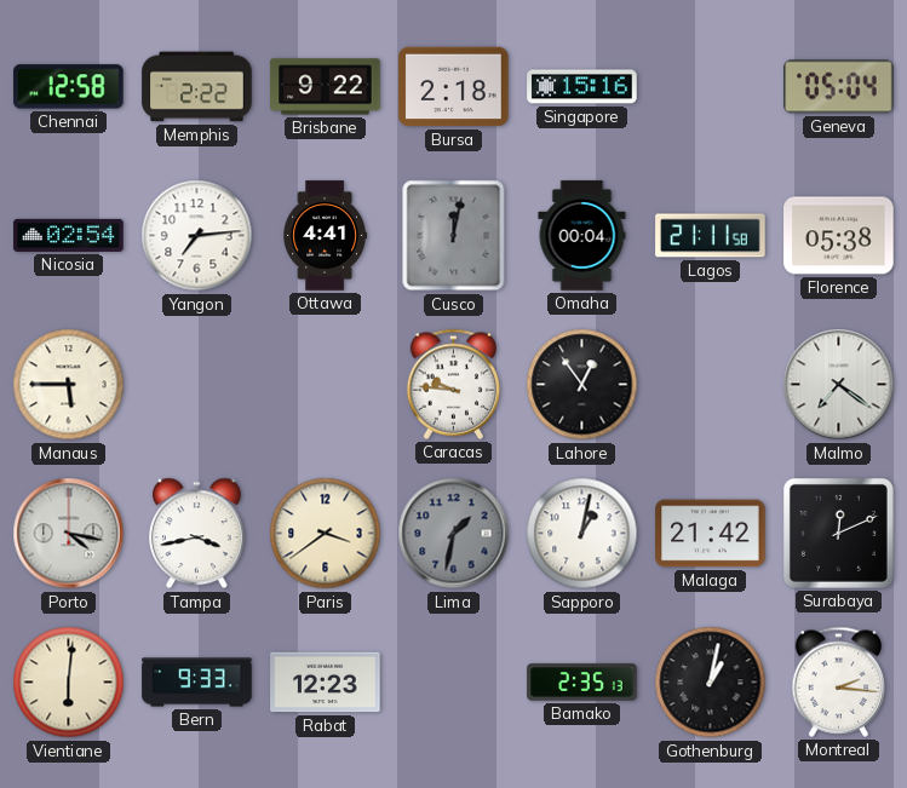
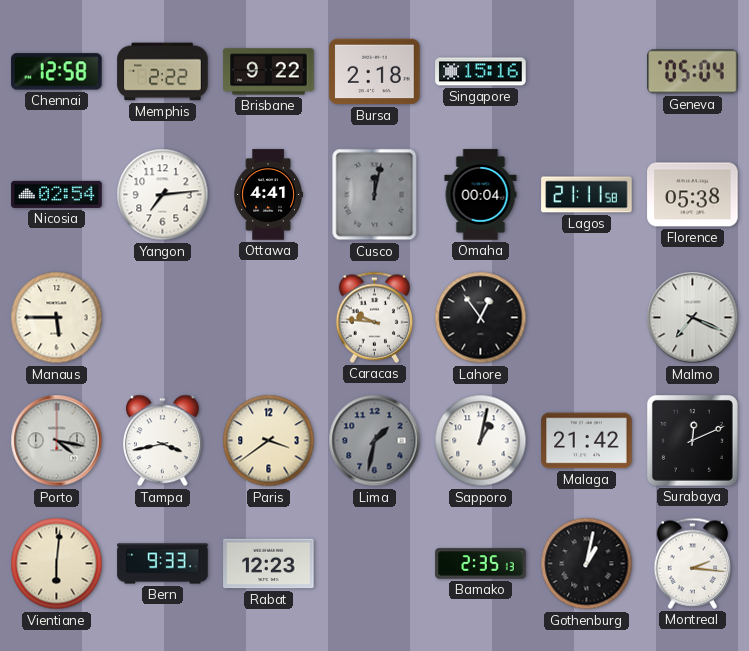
Malmo: 7:21 -> 7:19 (693, 318)
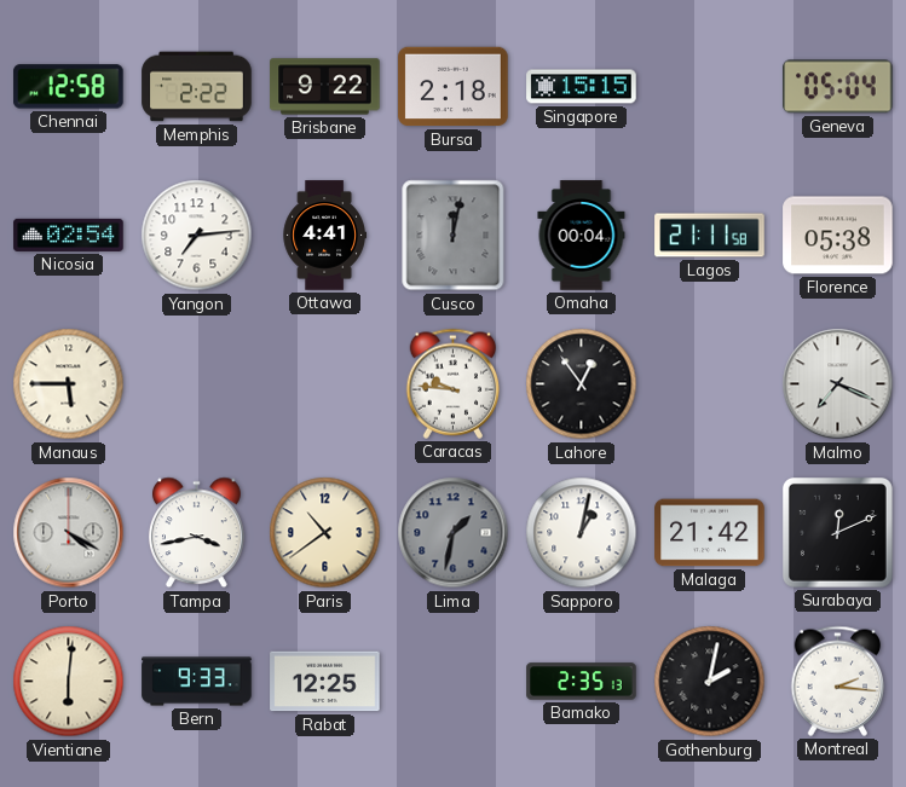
Singapore: 15:16 -> 15:15 (582, 87)
Porto: 4:17 -> 4:20 (69, 533)
Paris: 3:39 -> 10:39 (325, 533)
Rabat: 12:23 -> 12:25 (325, 682)
Gothenburg: 1:02 -> 2:02 (710, 682)
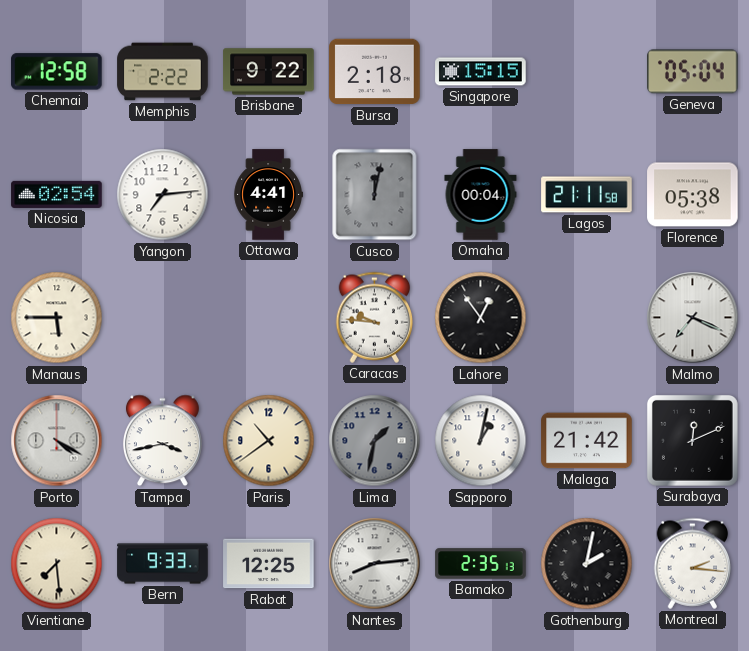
Vientiane: 6:01 -> 7:29 (57, 564)
Nantes: none -> 8:14 (375, 564)
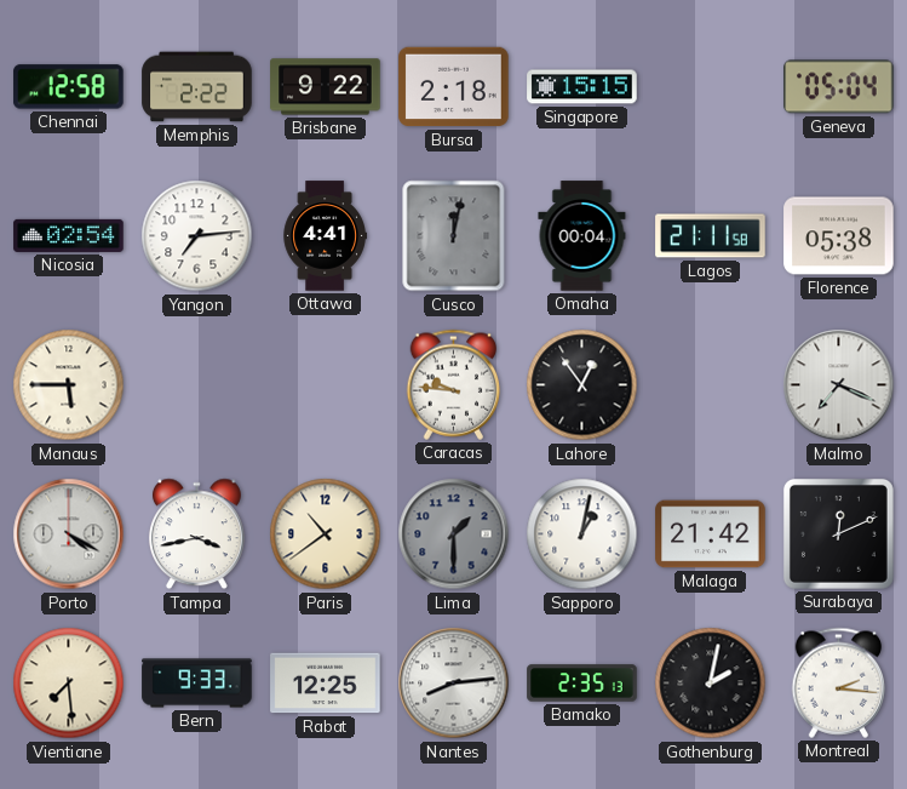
Lima: 1:32 -> 1:30 (454, 534)
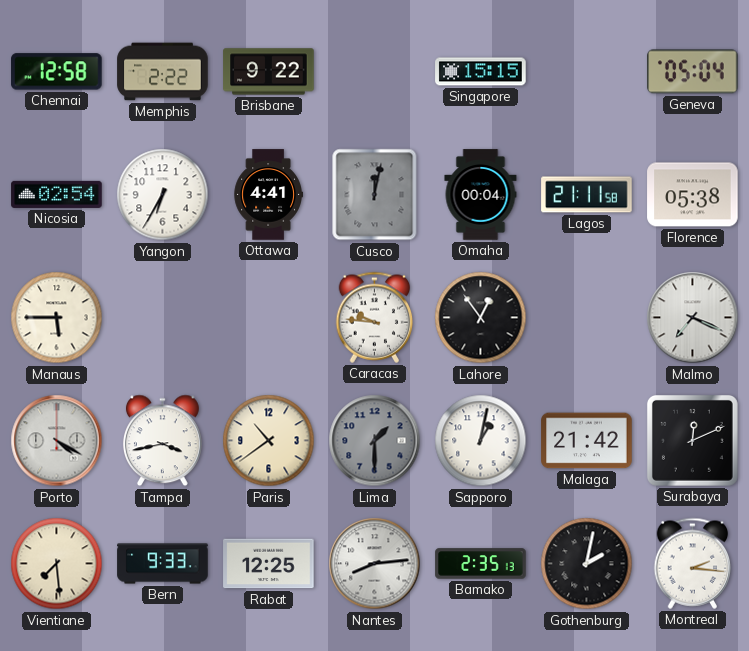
Bursa: 2:18 -> none (454, 87)
Yangon: 7:14 -> 6:35 (163, 195)
